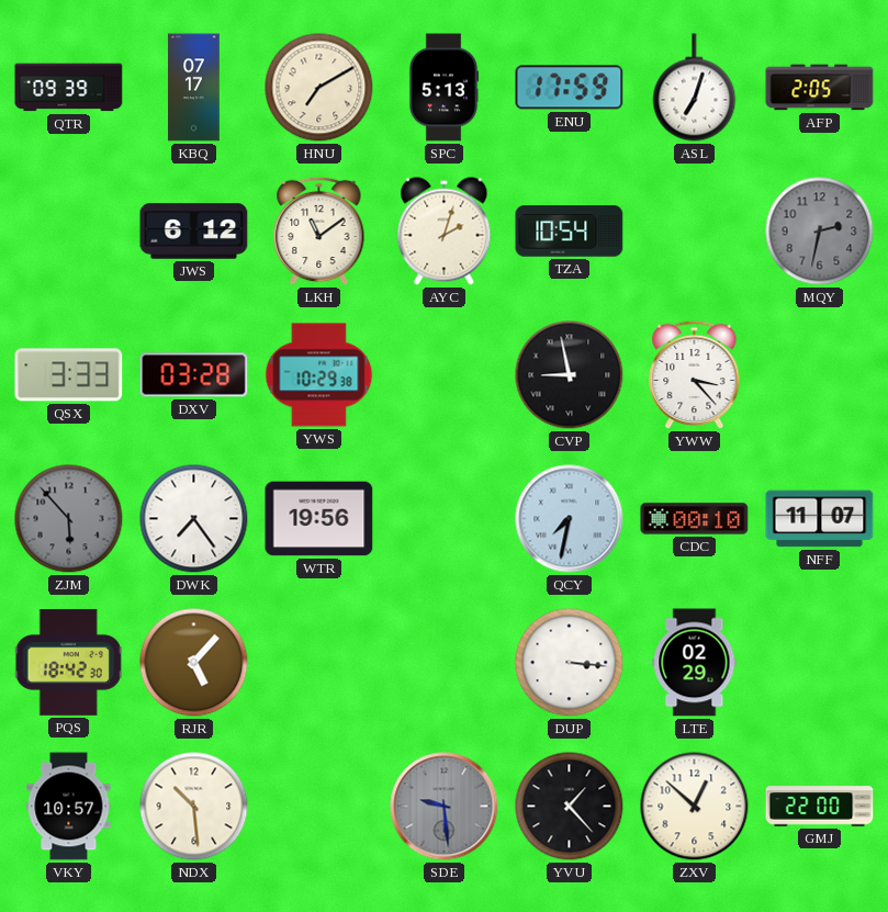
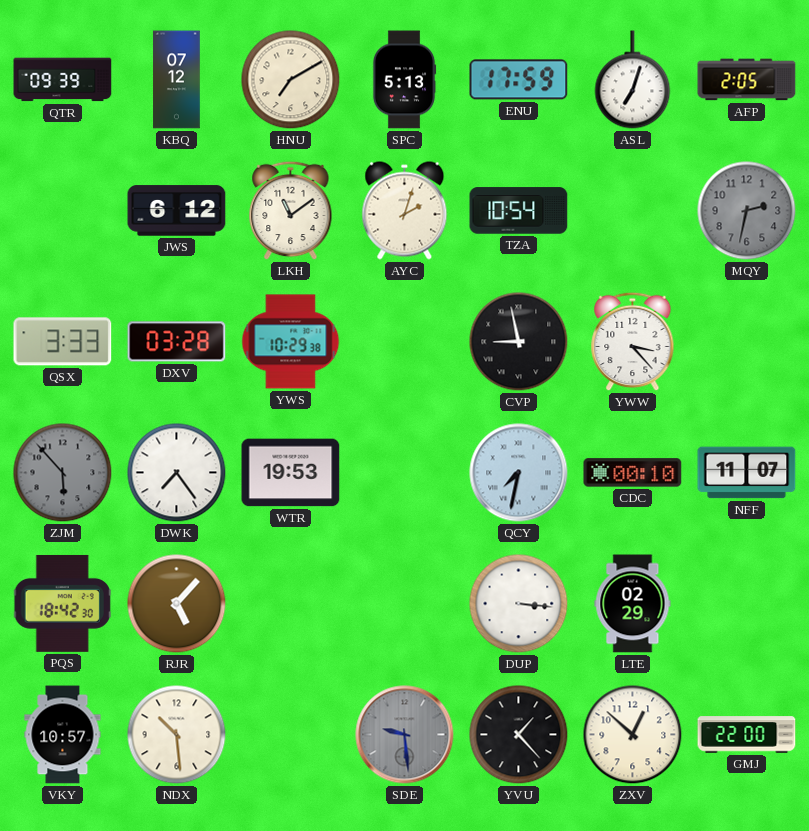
KBQ: 07:17 -> 07:12 (177, 80)
WTR: 19:56 -> 19:53 (291, 473)
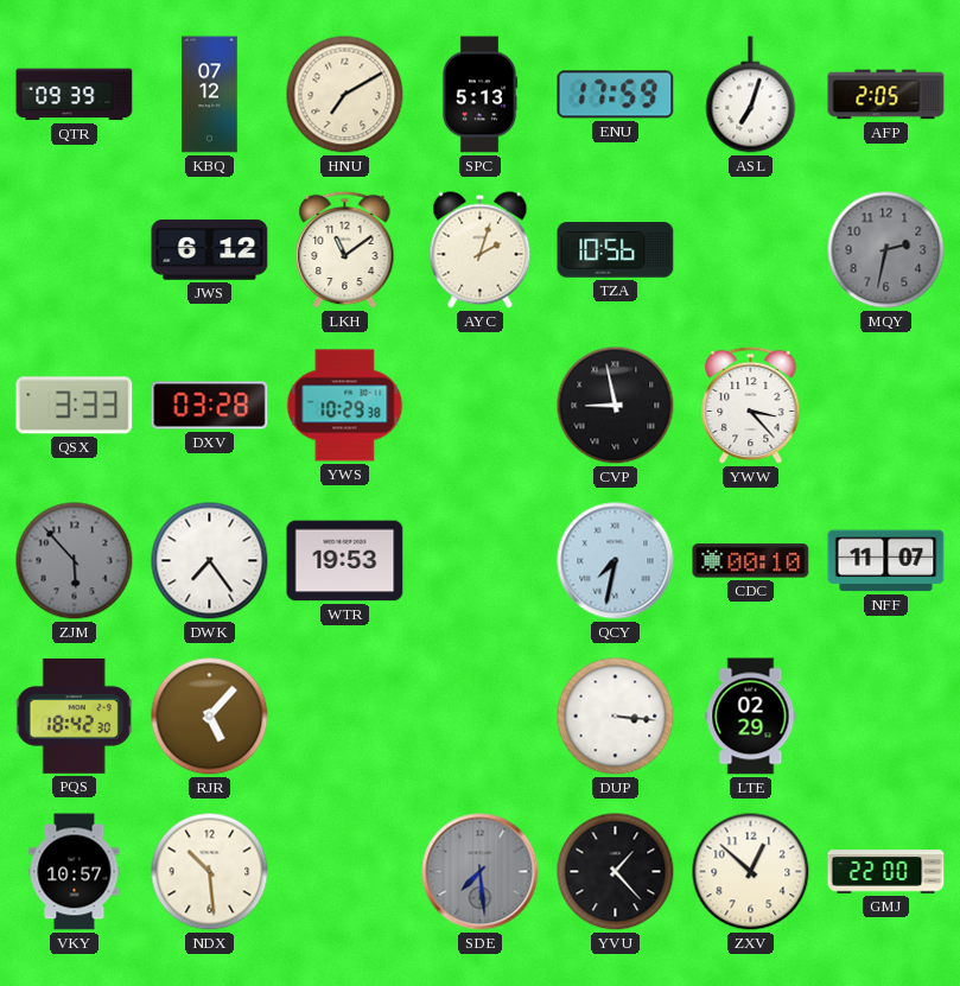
TZA: 10:54 -> 10:56 (616, 250)
SDE: 9:29 -> 7:29 (481, 872)
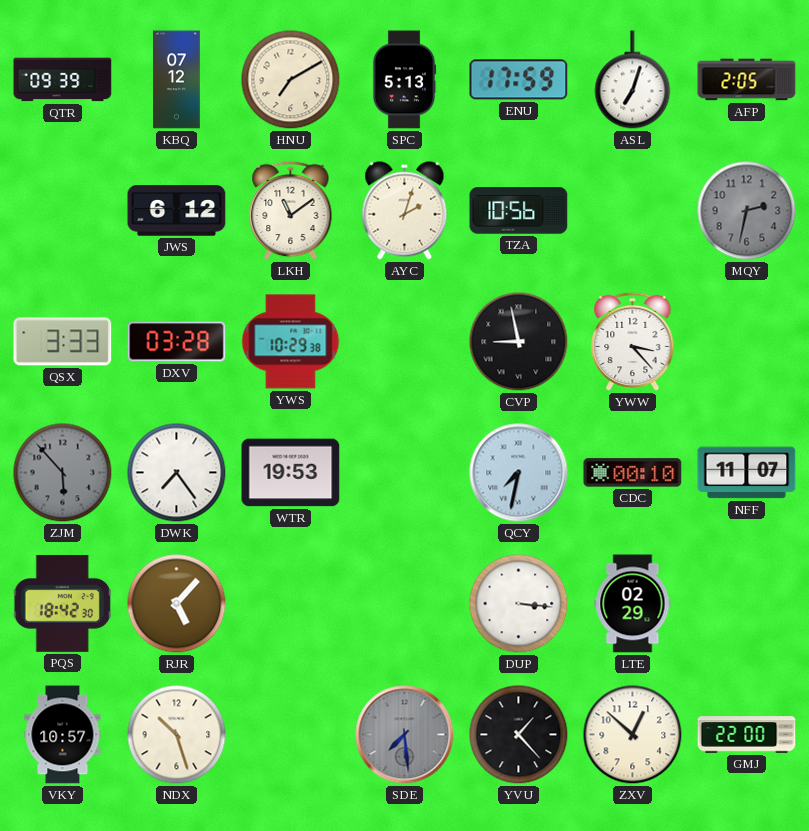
NDX: 10:29 -> 10:27 (177, 735)
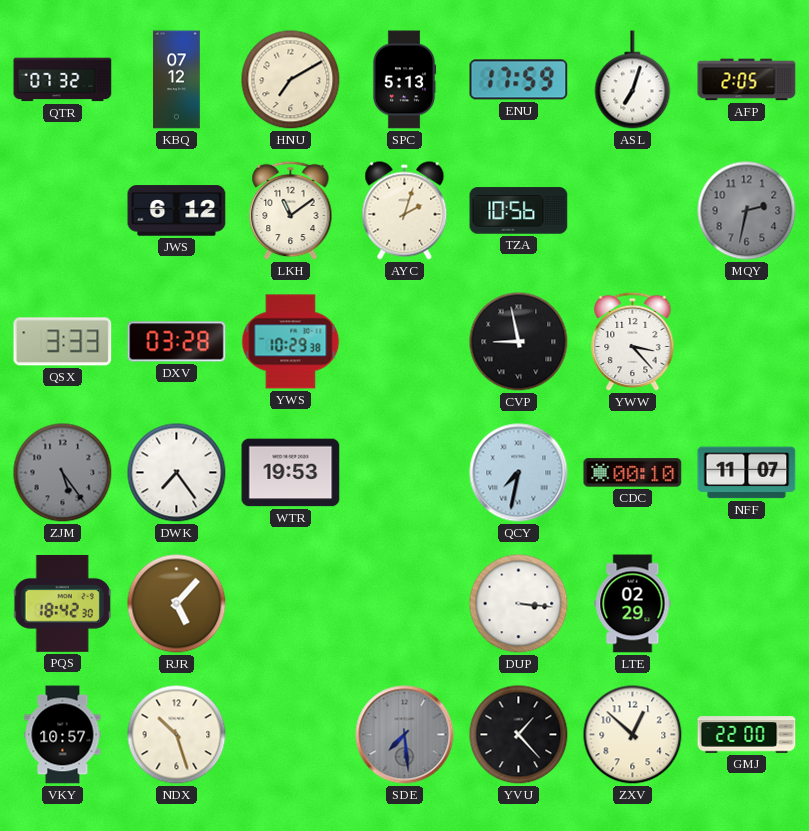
QTR: 09:39 -> 07:32 (63, 80)
ZJM: 5:53 -> 5:24 (63, 473)
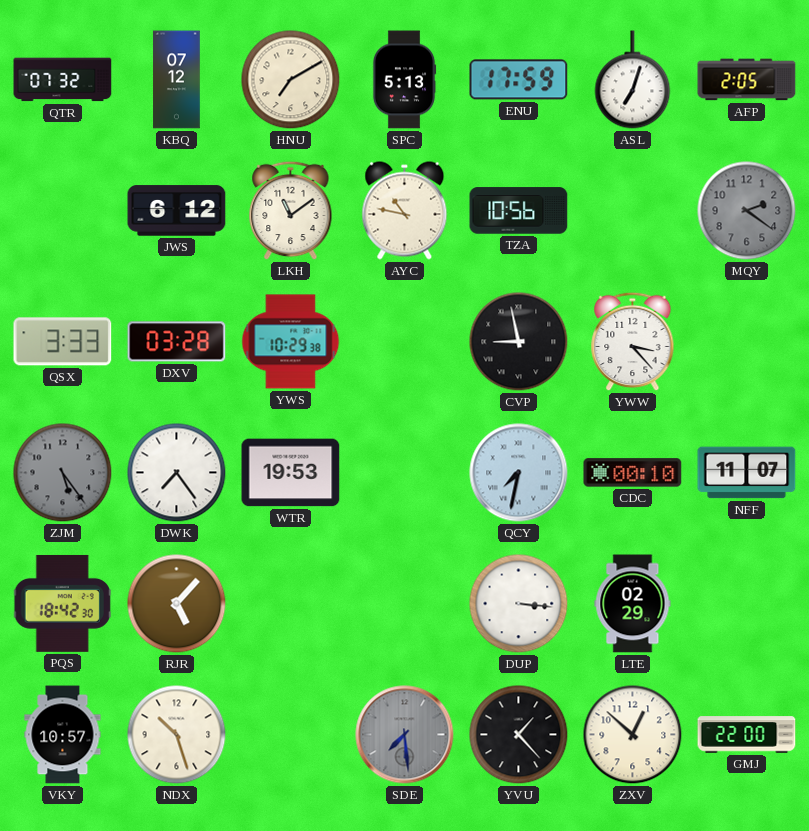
AYC: 2:03 -> 10:47 (405, 211)
MQY: 2:32 -> 2:21 (747, 211)
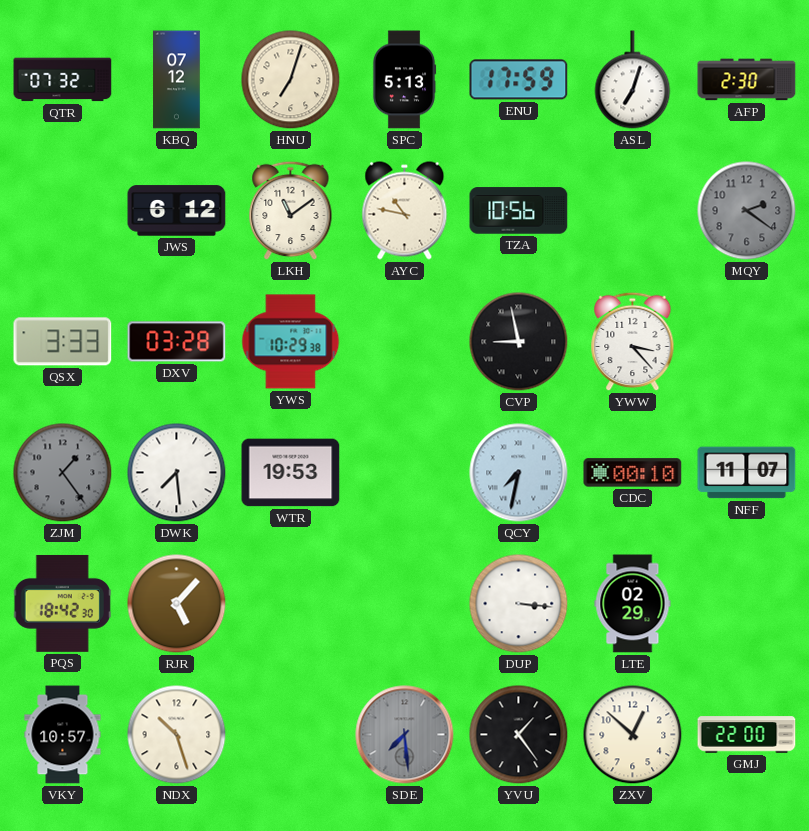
HNU: 7:10 -> 7:03 (291, 80)
AFP: 2:05 -> 2:30 (747, 80)
ZJM: 5:24 -> 1:24 (63, 473)
DWK: 7:24 -> 7:29 (177, 473)
YVU: 1:23 -> 1:24 (519, 735)
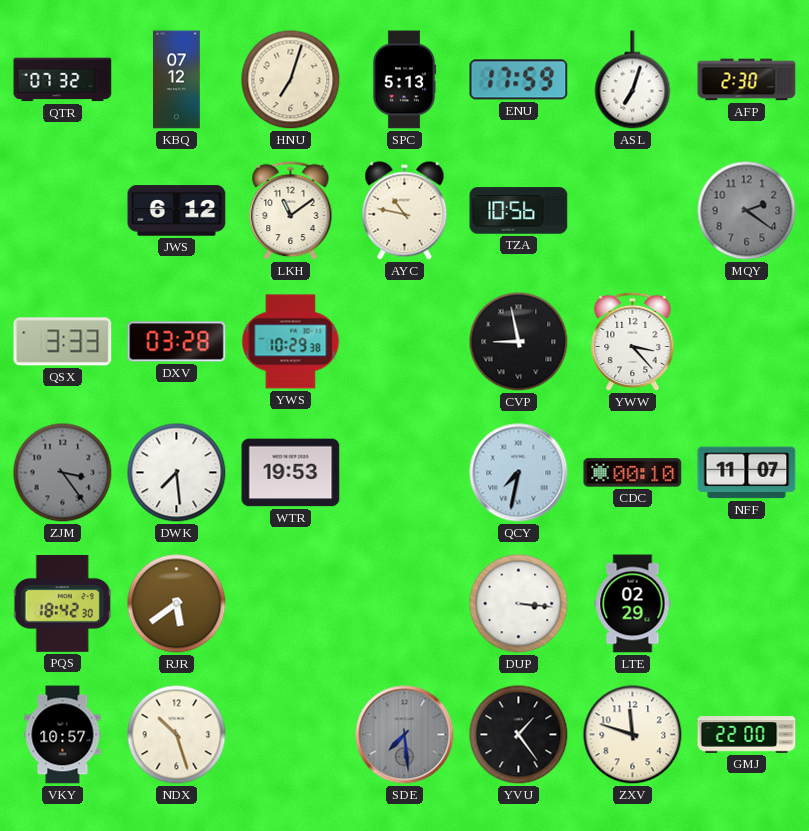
ZJM: 1:24 -> 3:24 (63, 473)
RJR: 5:07 -> 5:39 (177, 604)
ZXV: 12:52 -> 11:48 (633, 735)
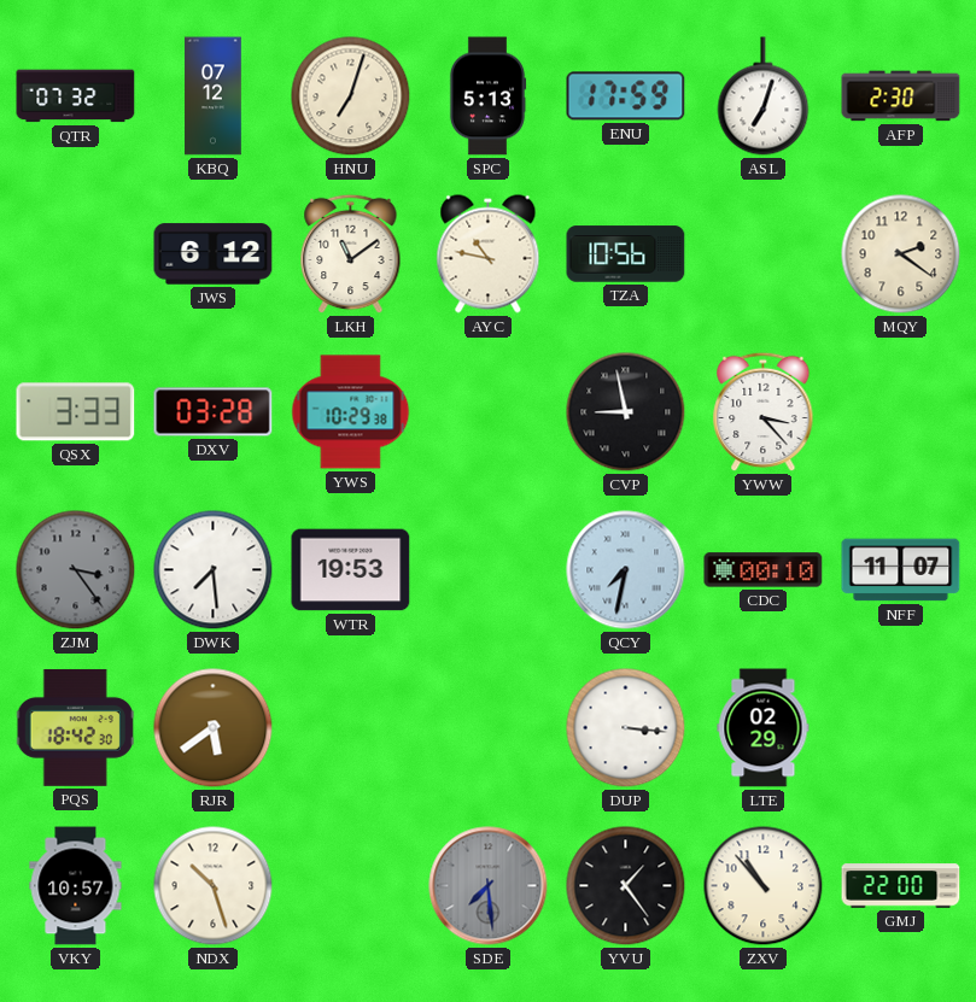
MQY dial: grey -> cream (901, 254)
ZXV: 11:48 -> 10:53 (764, 886)
